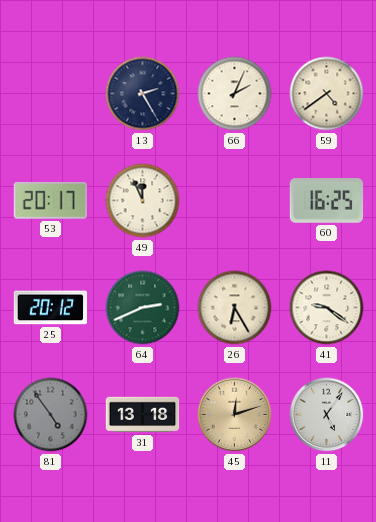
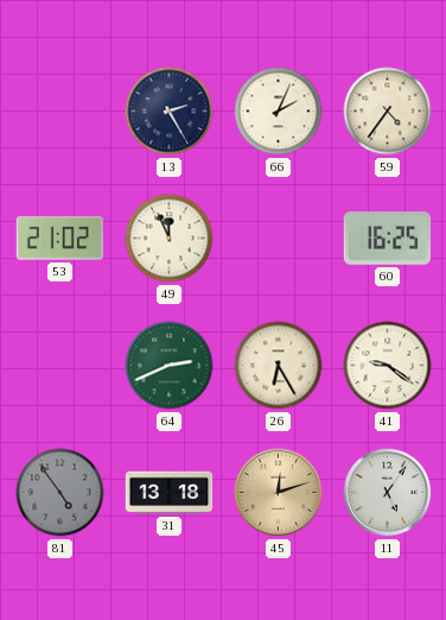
59: 4:39 -> 4:36 (388, 112)
53: 20:17 -> 21:02 (59, 238)
25: 20:12 -> none (51, 308)
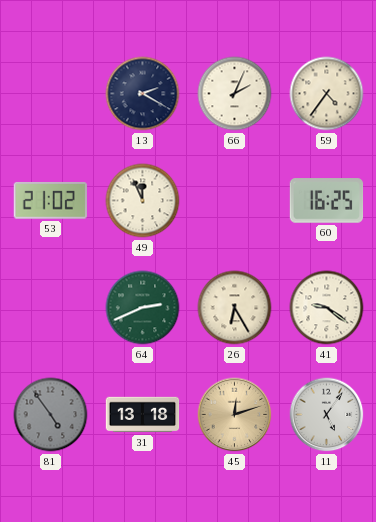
13: 2:25 -> 2:20 (143, 94)
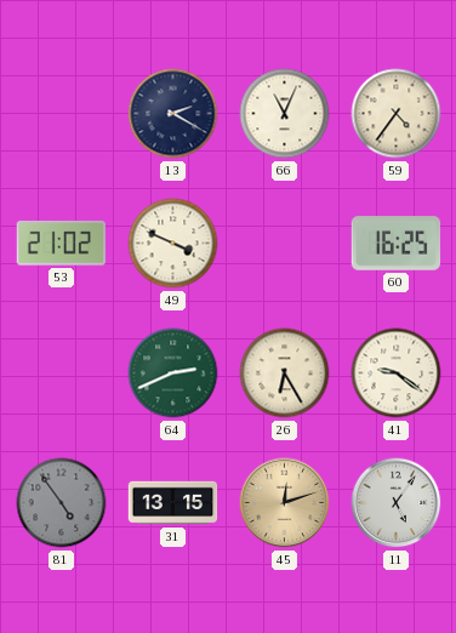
66: 2:04 -> 11:04 (285, 114)
49: 11:56 -> 3:49 (173, 244)
31: 13:18 -> 13:15 (173, 503)
